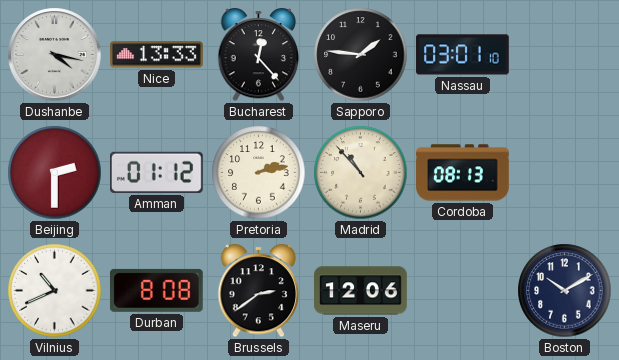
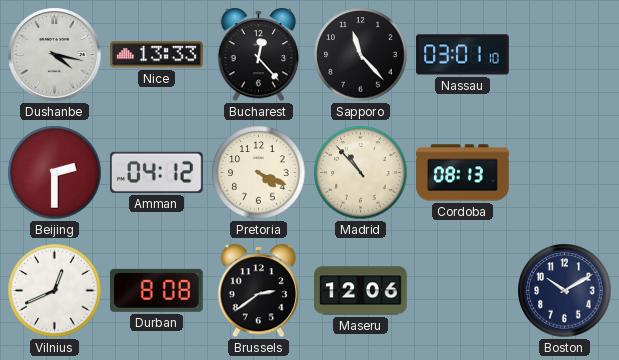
Sapporo: 1:46 -> 11:23 (361, 55)
Amman: 01:12 -> 04:12 (157, 172)
Pretoria: 2:13 -> 4:19 (259, 173)
Vilnius: 10:41 -> 12:41 (55, 291)
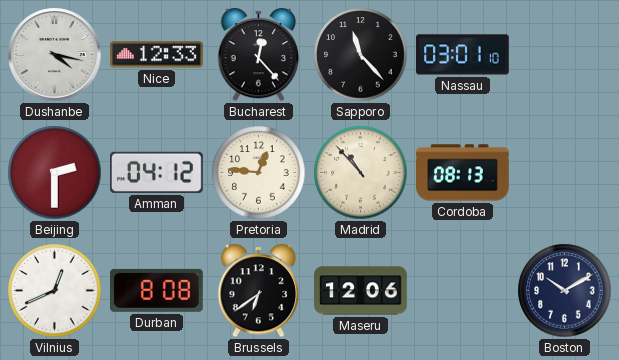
Nice: 13:33 -> 12:33 (157, 55)
Pretoria: 4:19 -> 12:46 (259, 173)
Brussels: 2:39 -> 6:39 (259, 291)
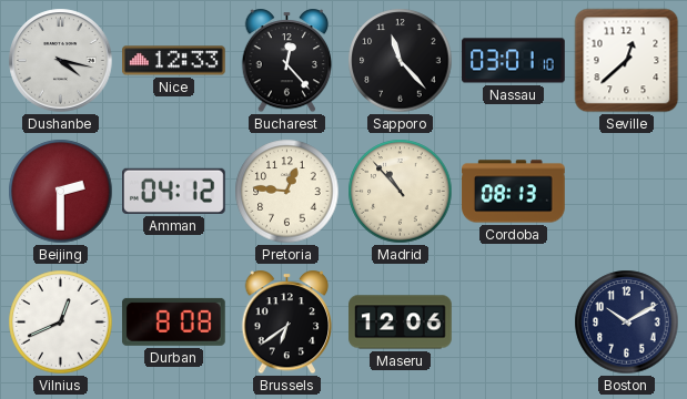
Seville: none -> 12:38 (627, 61)
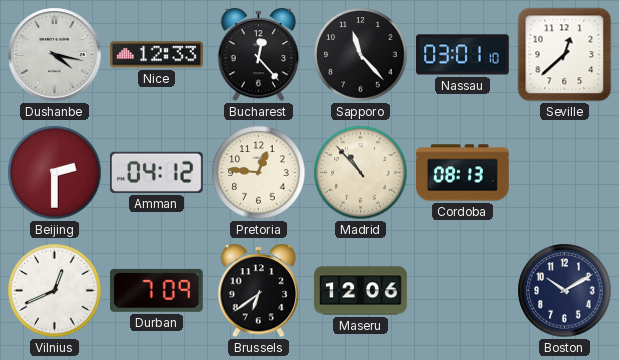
Durban: 8:08 -> 7:09 (156, 290)
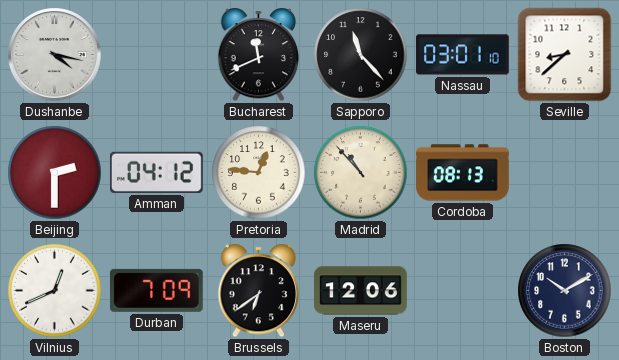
Nice: 12:33 -> none (157, 55)
Bucharest: 12:23 -> 11:41 (259, 55)
Seville: 12:38 -> 8:38 (565, 55)
